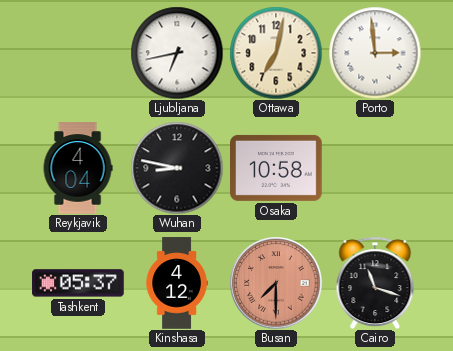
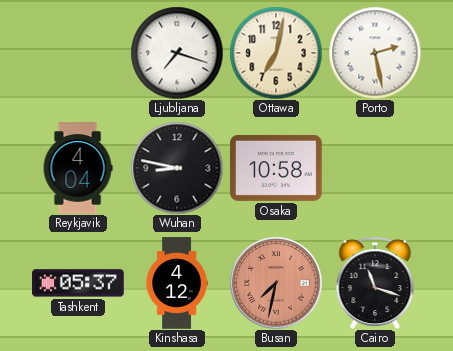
Ljubljana: 6:43 -> 7:18 (177, 53)
Porto: 2:59 -> 2:28 (375, 53)
Busan: 7:30 -> 7:32 (276, 283)
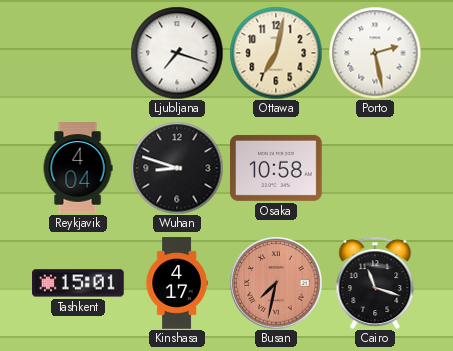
Wuhan: 8:47 -> 8:48 (177, 168)
Tashkent: 05:37 -> 15:01 (78, 283)
Kinshasa: 4:12 -> 4:17 (177, 283)
